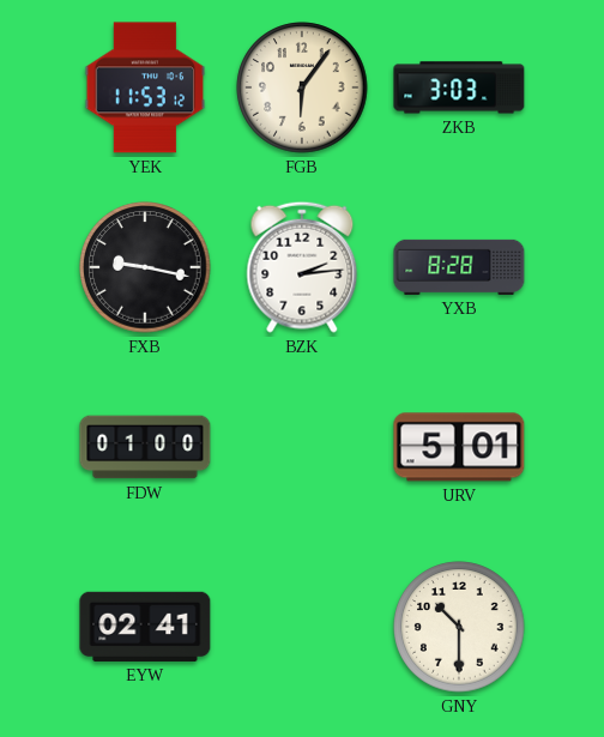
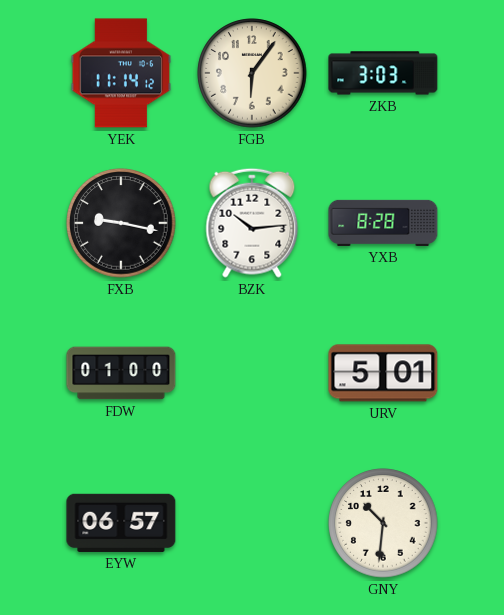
YEK: 11:53 -> 11:14 (121, 73)
BZK: 2:14 -> 10:14 (252, 223)
EYW: 02:41 -> 06:57 (121, 523)
GNY: 10:30 -> 10:31 (383, 523)
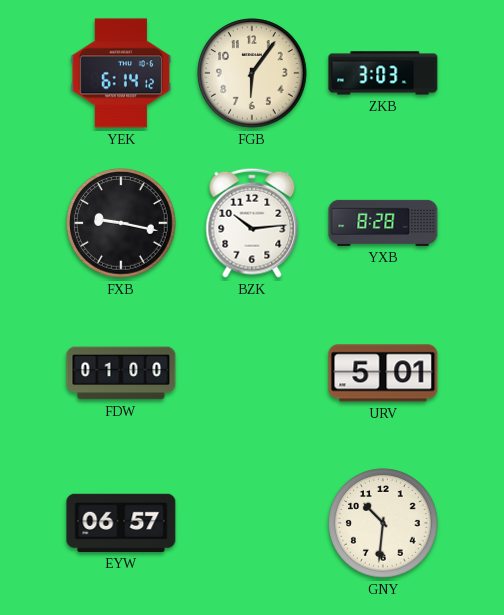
YEK: 11:14 -> 6:14 (121, 73)
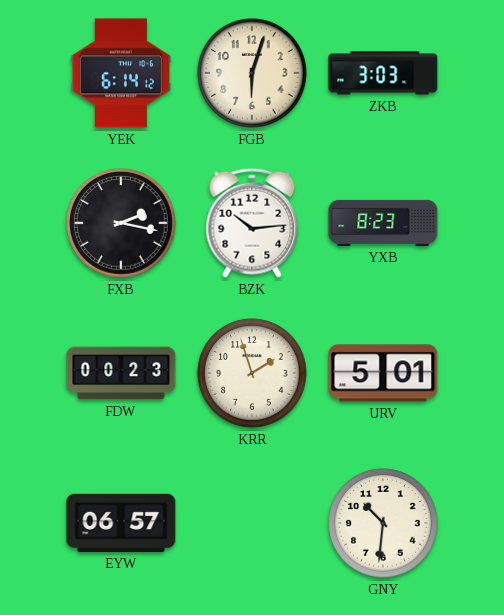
FGB: 6:06 -> 6:03 (252, 73)
FXB: 9:17 -> 2:17 (121, 223)
YXB: 8:28 -> 8:23 (383, 223)
FDW: 01:00 -> 00:23 (121, 373)
KRR: none -> 1:57 (252, 373)
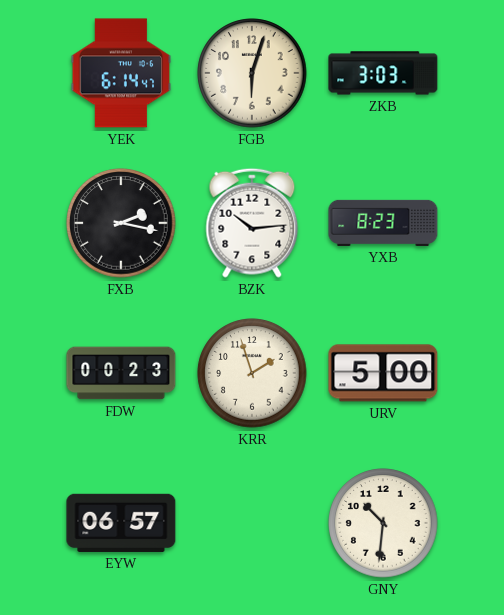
YEK: 6:14:12 -> 6:14:47 (121, 73)
URV: 5:01 -> 5:00 (383, 373)
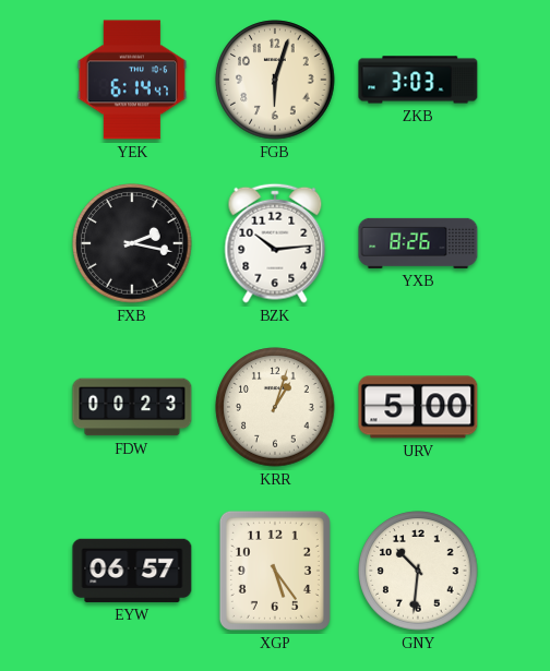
YXB: 8:23 -> 8:26 (418, 243)
KRR: 1:57 -> 1:03 (275, 407)
XGP: none -> 5:24 (275, 571)
